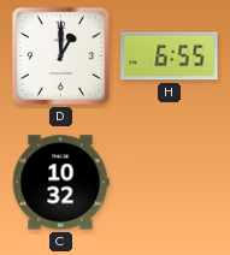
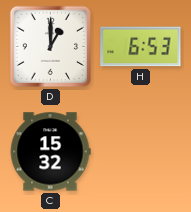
H: 6:55 -> 6:53 (141, 47)
C: 10:32 -> 15:32 (50, 152)
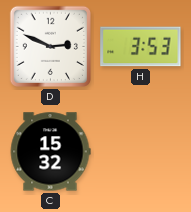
D: 1:00 -> 2:49 (50, 46)
H: 6:53 -> 3:53 (141, 47)
